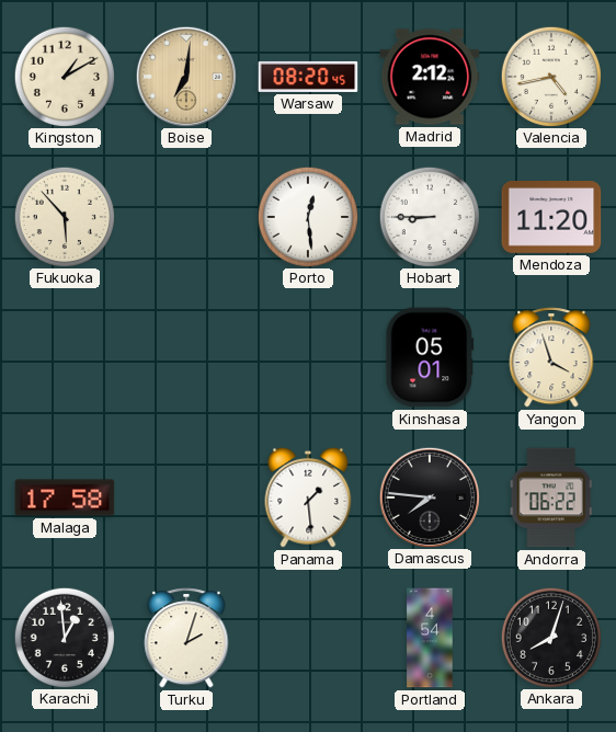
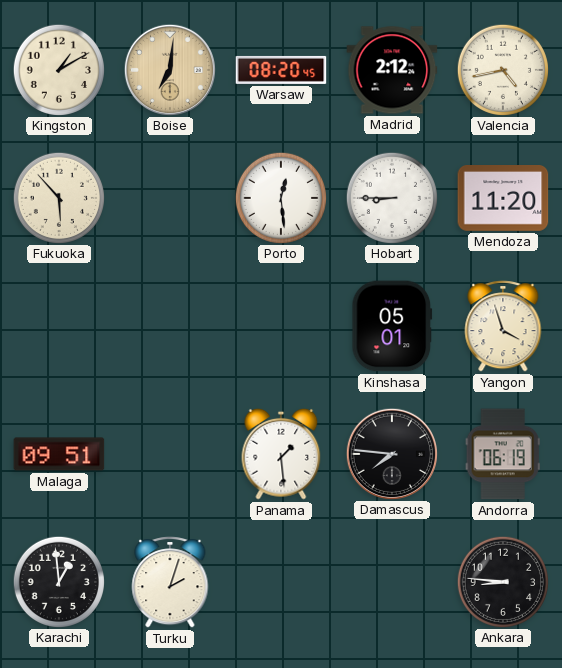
Malaga: 17:58 -> 09:51 (59, 454)
Andorra: 06:22 -> 06:19 (503, 454)
Portland: 4:54 -> none (430, 638)
Ankara: 8:03 -> 8:46 (502, 581)
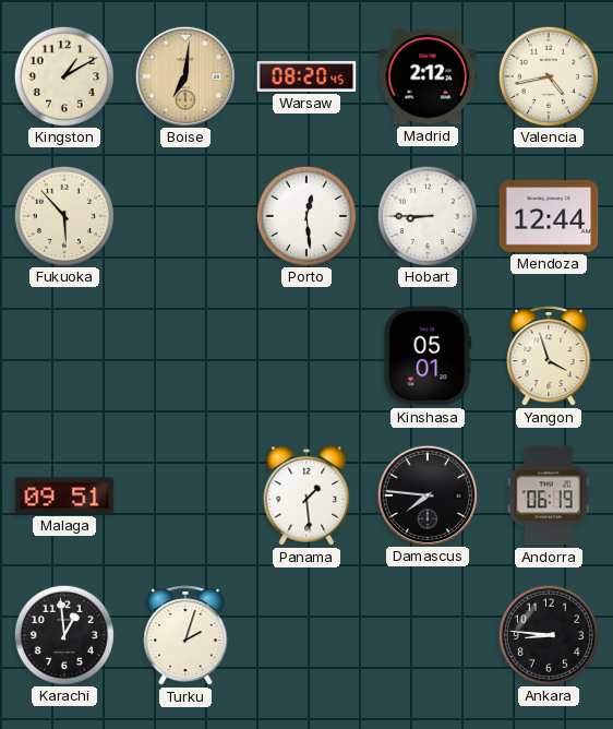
Mendoza: 11:20 -> 12:44 (549, 217)
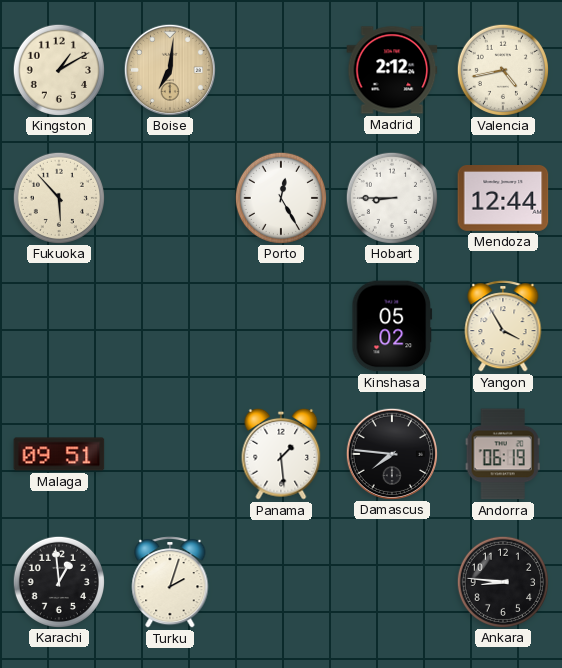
Warsaw: 08:20 -> none (306, 76)
Porto: 12:29 -> 12:25 (280, 197)
Kinshasa: 05:01 -> 05:02 (392, 326)
Yangon: 3:57 -> 3:55 (503, 326)
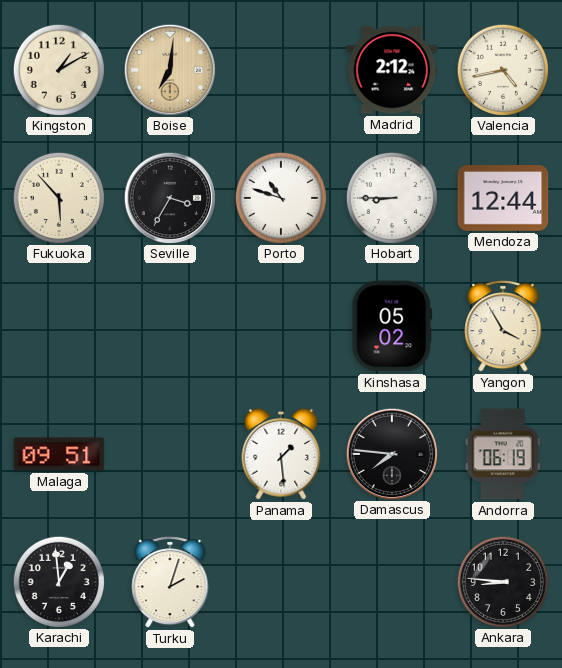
Seville: none -> 3:35 (169, 197)
Porto: 12:25 -> 10:48 (280, 197)
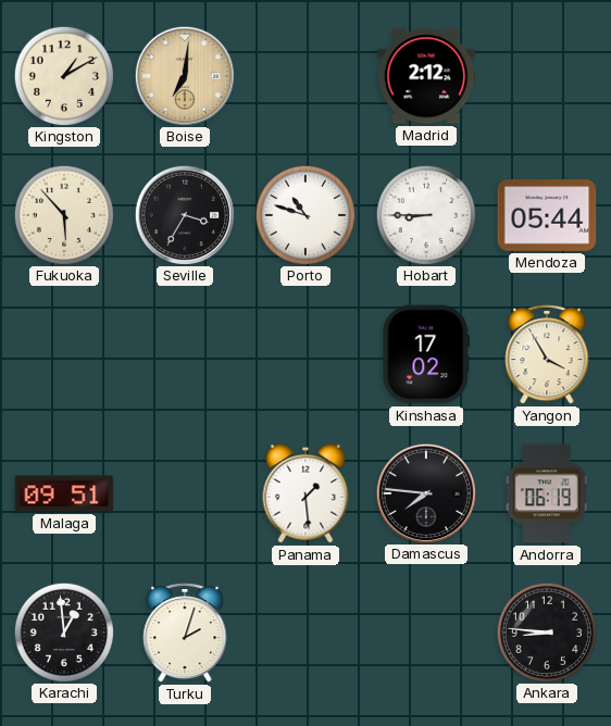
Valencia: 4:43 -> none (502, 69)
Mendoza: 12:44 -> 05:44 (547, 216)
Kinshasa: 05:02 -> 17:02 (426, 354)
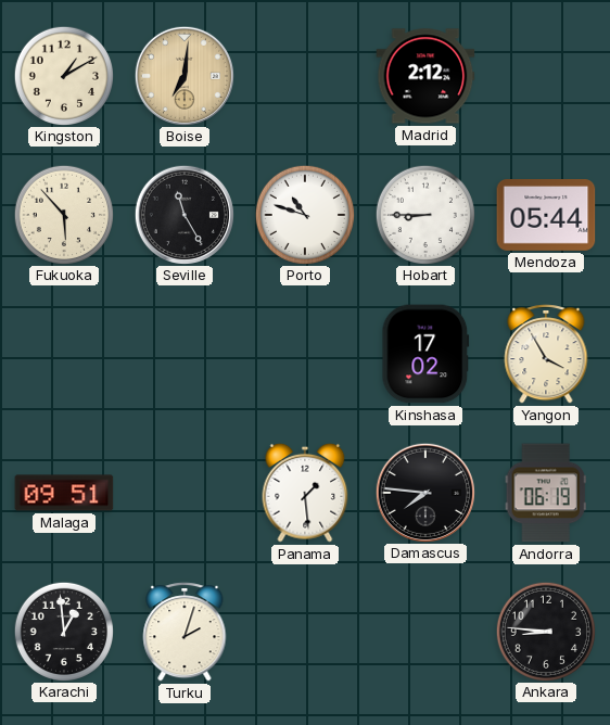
Seville: 3:35 -> 11:25 (183, 214)
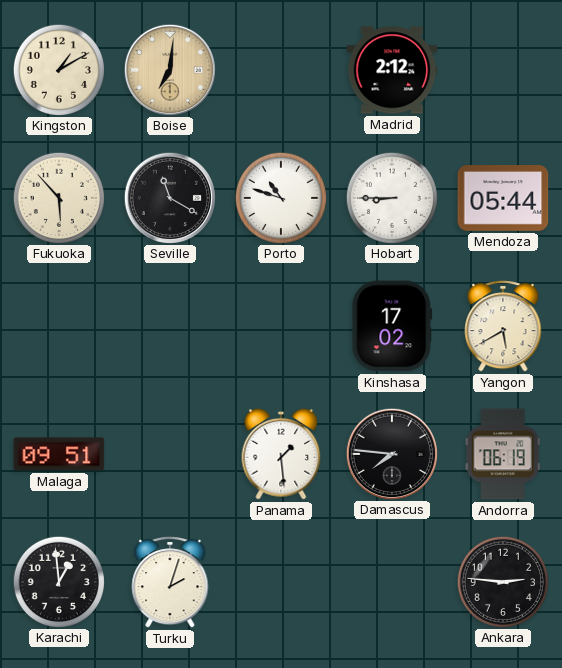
Seville: 11:25 -> 11:20 (169, 197)
Yangon: 3:55 -> 5:40 (503, 326)
Ankara: 8:46 -> 2:46 (502, 581)
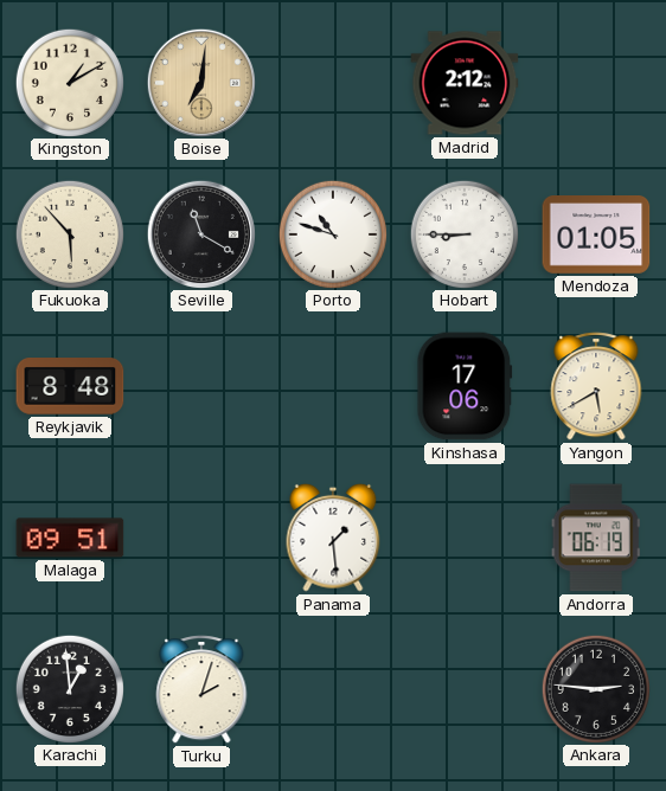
Mendoza: 05:44 -> 01:05 (596, 236)
Reykjavik: none -> 8:48 (70, 386)
Kinshasa: 17:02 -> 17:06 (465, 386)
Damascus: 7:46 -> none (391, 453)
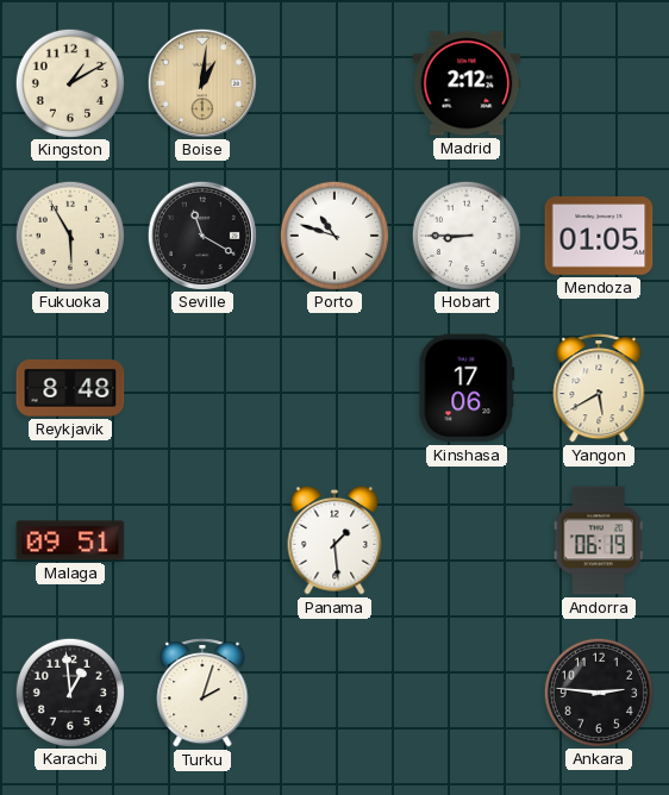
Boise: 7:01 -> 1:01 (201, 82)
Fukuoka: 5:53 -> 5:55 (69, 234)
